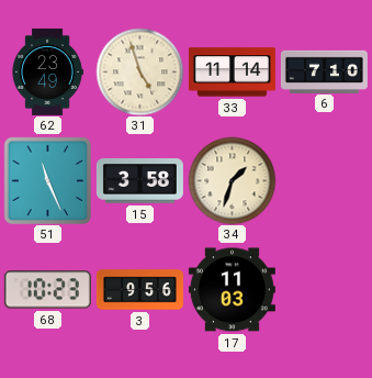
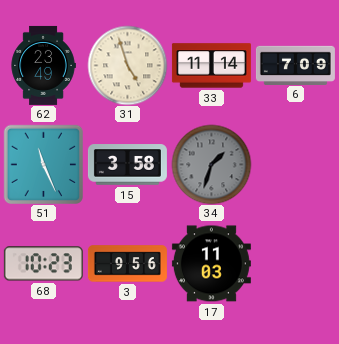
6: 7:10 -> 7:09 (295, 65)
34 dial: cream -> grey (211, 164)
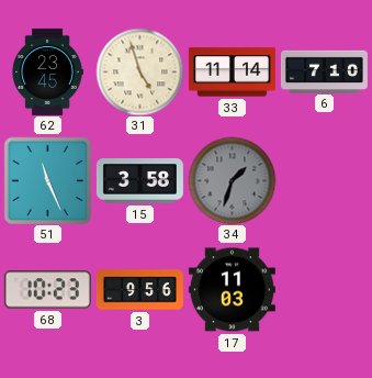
62: 23:49 -> 23:45 (47, 71)
6: 7:09 -> 7:10 (324, 71)
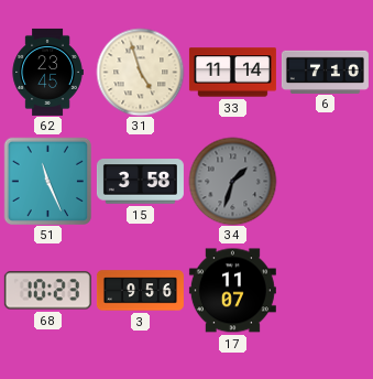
17: 11:03 -> 11:07 (232, 291)
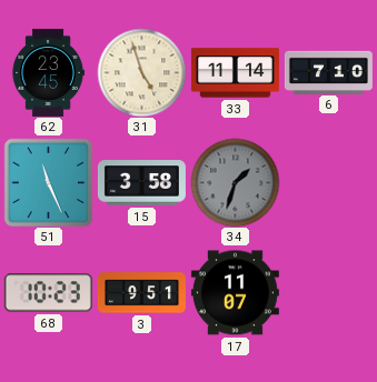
3: 9:56 -> 9:51 (141, 293)
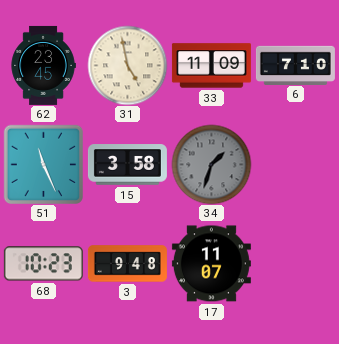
31: 4:57 -> 4:58 (127, 65)
33: 11:14 -> 11:09 (211, 66)
3: 9:51 -> 9:48 (127, 264)
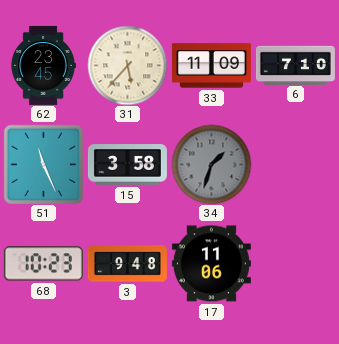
31: 4:58 -> 5:37 (127, 65)
17: 11:07 -> 11:06 (211, 264)
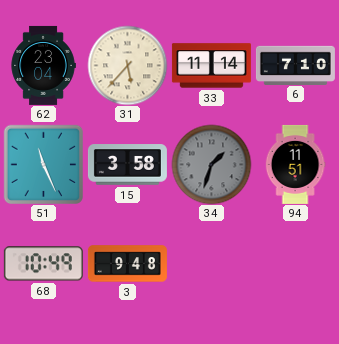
62: 23:45 -> 23:04 (43, 65)
33: 11:09 -> 11:14 (211, 66)
94: none -> 11:51 (295, 164)
68: 10:23 -> 10:49 (43, 264)
17: 11:06 -> none (211, 264)
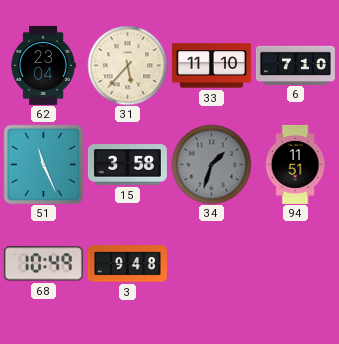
33: 11:14 -> 11:10 (211, 66)
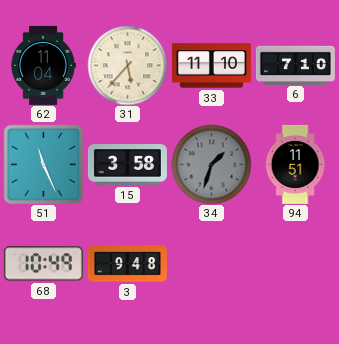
62: 23:04 -> 11:04 (43, 65)
